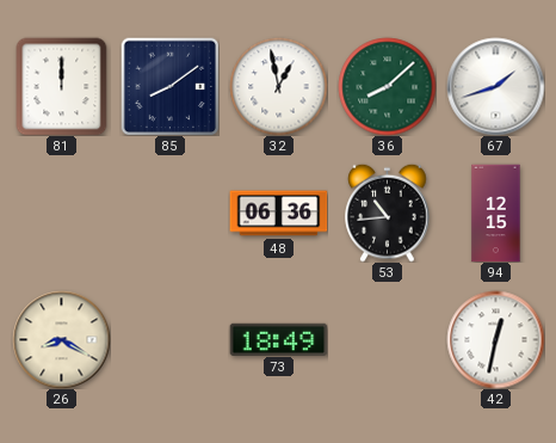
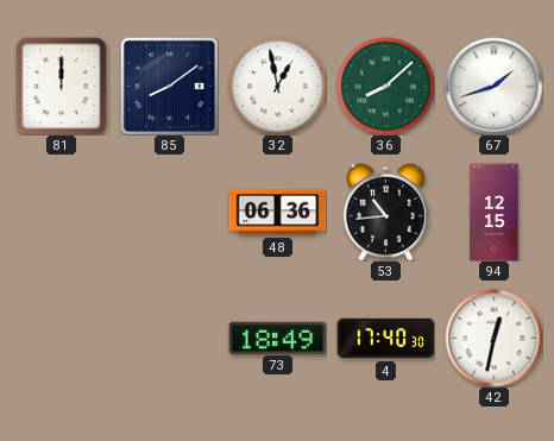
26: 8:20 -> none (61, 339)
4: none -> 17:40 (385, 339)
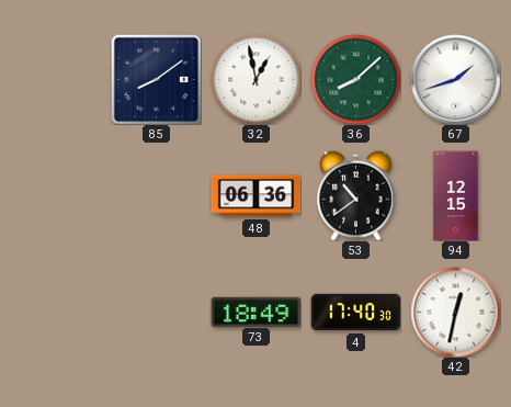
81: 12:00 -> none (62, 86)
53: 10:44 -> 10:39 (356, 195)
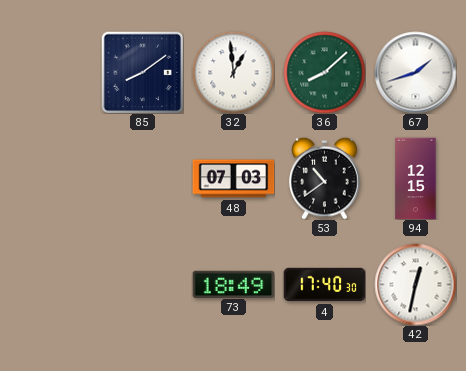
32: 12:58 -> 12:59 (233, 72)
48: 06:36 -> 07:03 (233, 179)
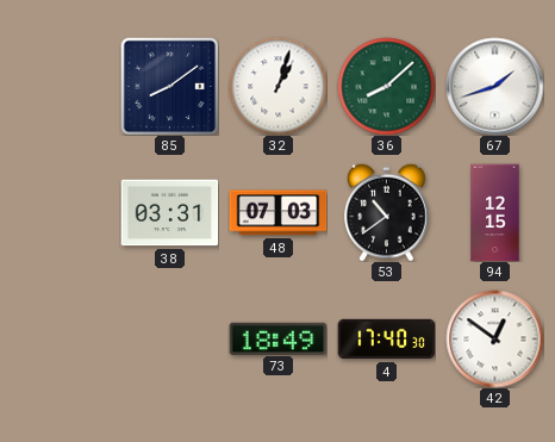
32: 12:59 -> 1:03 (277, 86)
38: none -> 03:31 (169, 213)
42: 12:32 -> 12:51 (494, 338)
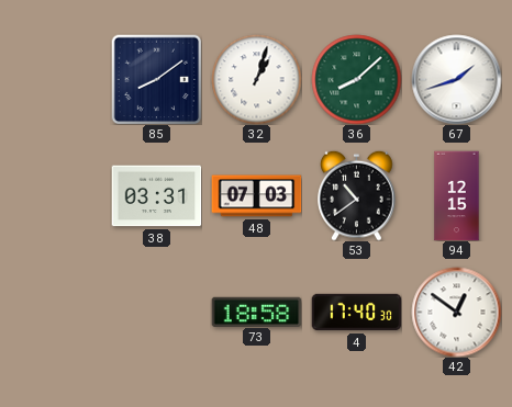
73: 18:49 -> 18:58 (256, 312)
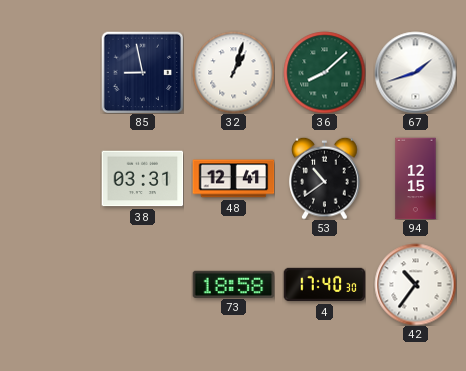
85: 8:09 -> 8:58 (142, 72)
48: 07:03 -> 12:41 (233, 179)
42: 12:51 -> 10:36 (415, 284)
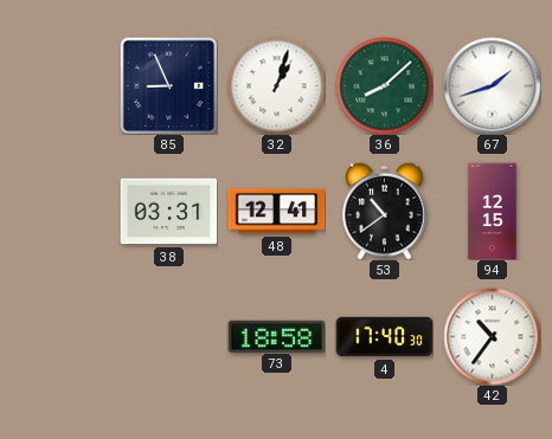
85: 8:58 -> 8:56 (168, 85)
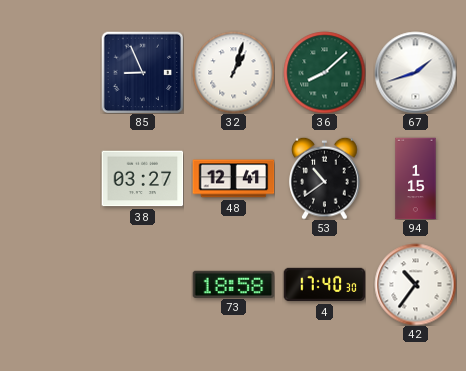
38: 03:31 -> 03:27 (142, 179)
94: 12:15 -> 1:15 (416, 178)
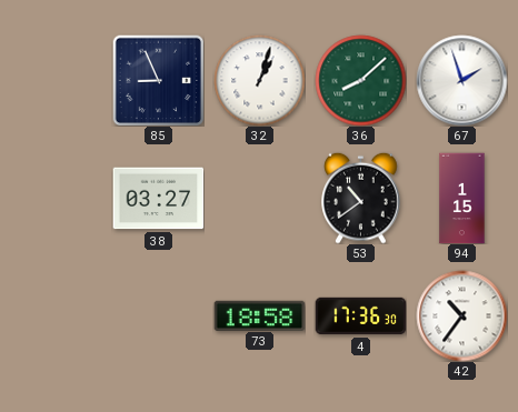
67: 1:42 -> 1:57 (461, 80)
48: 12:41 -> none (233, 179)
4: 17:40 -> 17:36 (360, 316)
